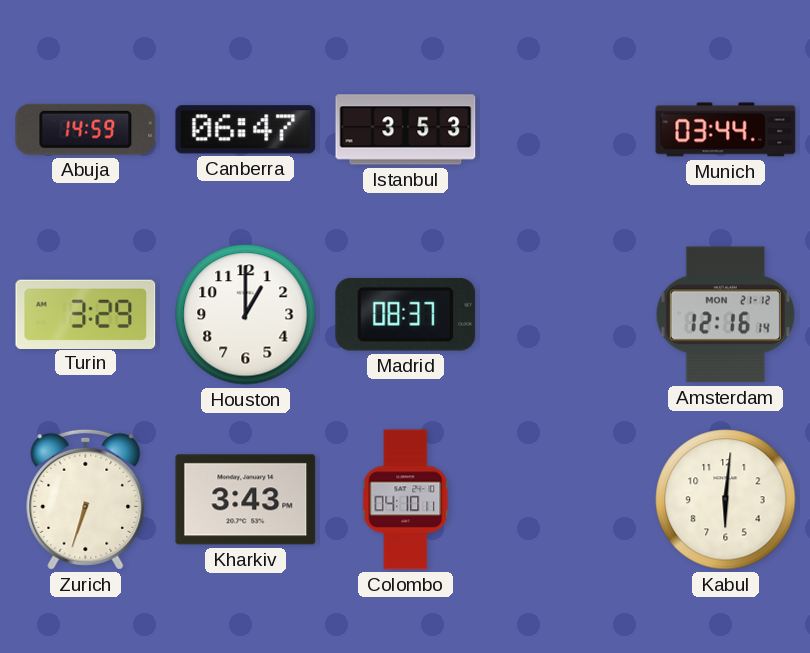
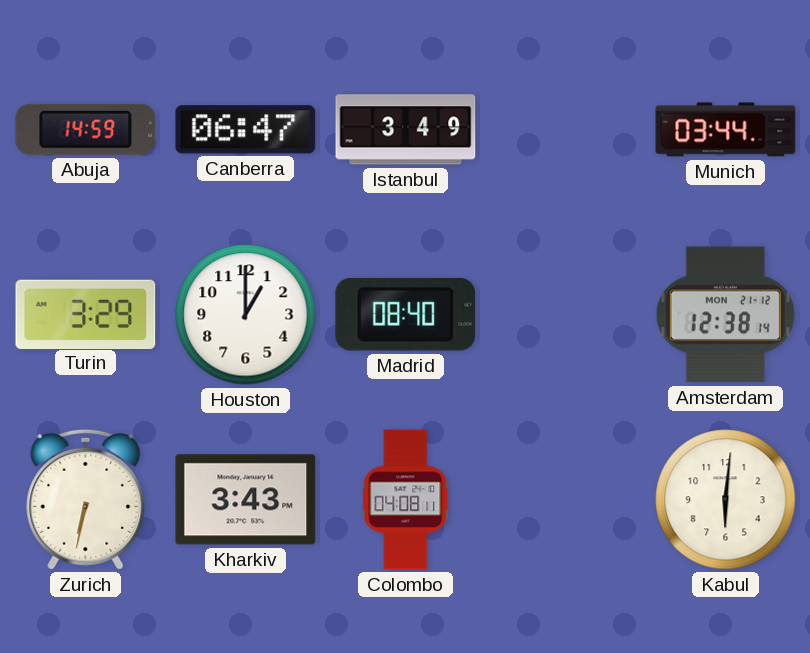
Istanbul: 3:53 -> 3:49 (406, 130)
Madrid: 08:37 -> 08:40 (406, 314)
Amsterdam: 12:16 -> 12:38 (725, 315)
Zurich: 6:33 -> 6:32 (86, 499)
Colombo: 04:10 -> 04:08 (406, 500)
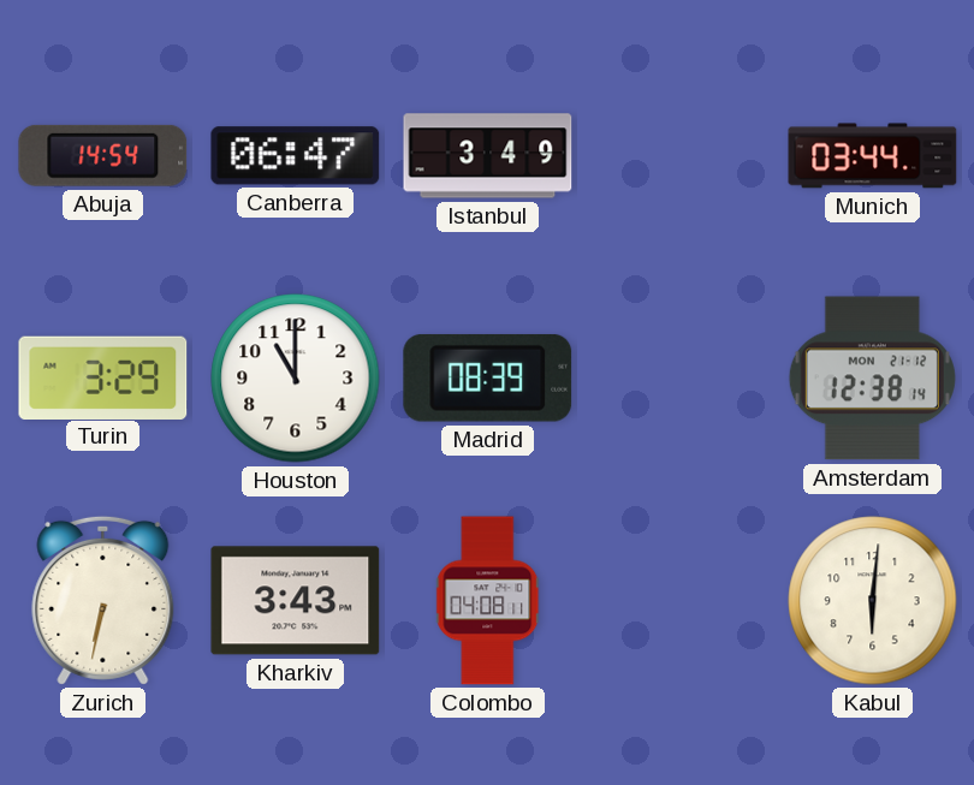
Abuja: 14:59 -> 14:54 (103, 155)
Houston: 1:00 -> 11:00 (296, 379)
Madrid: 08:40 -> 08:39 (488, 377)
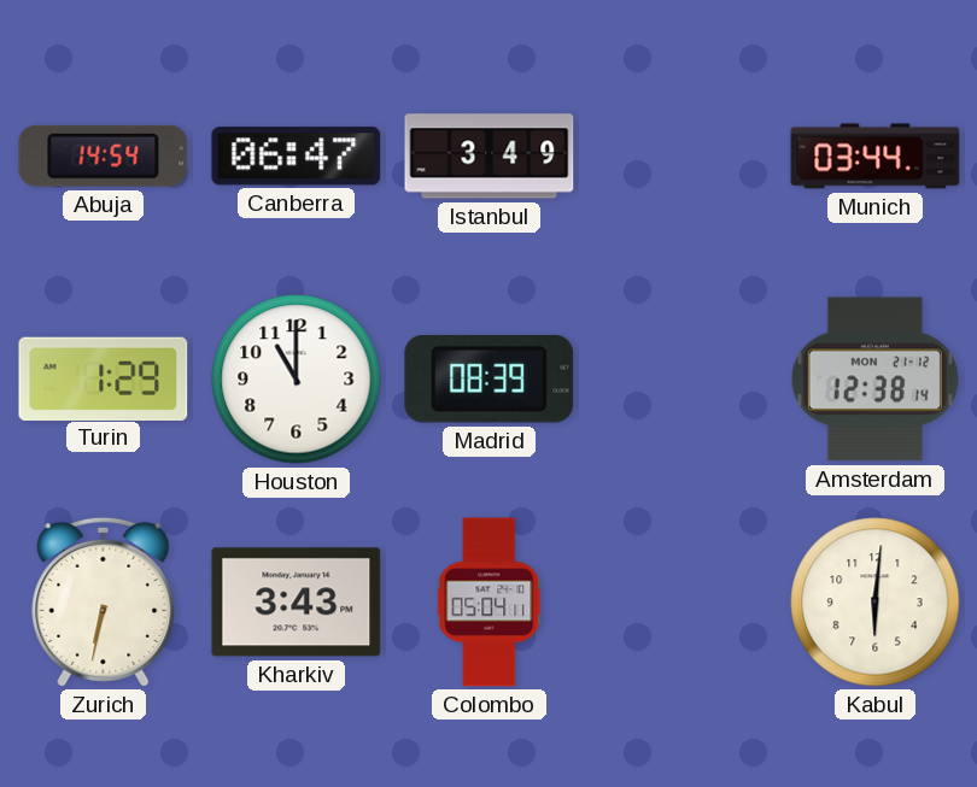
Turin: 3:29 -> 1:29 (104, 378)
Colombo: 04:08 -> 05:04 (490, 603)
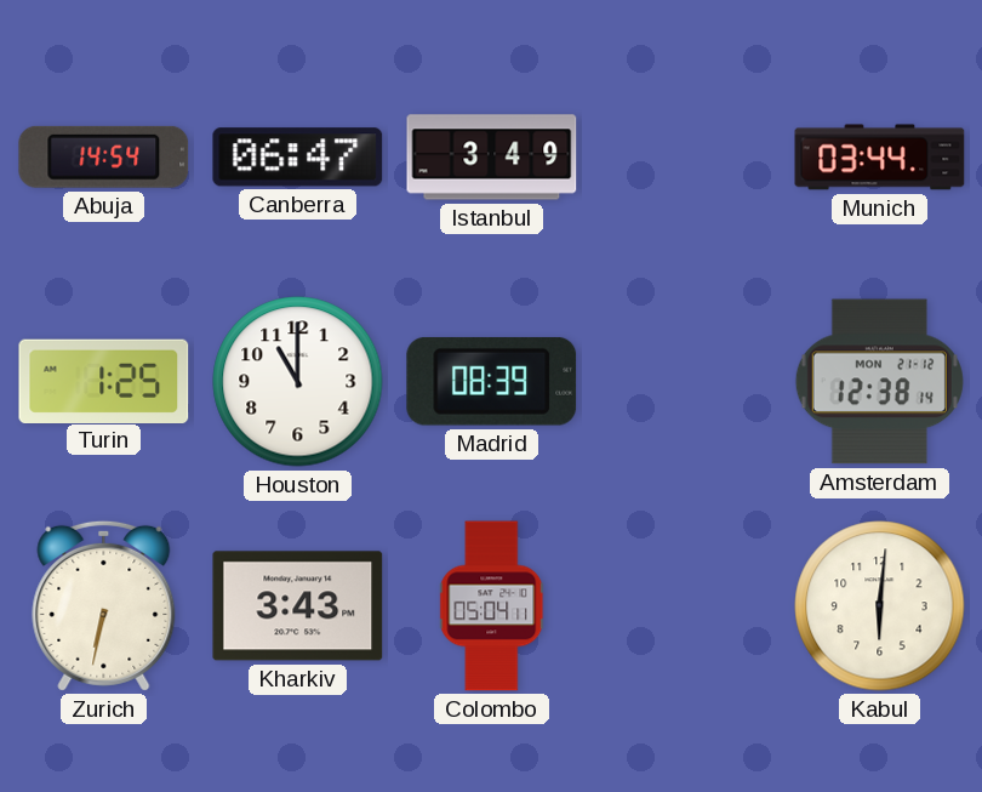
Turin: 1:29 -> 1:25 (104, 381)
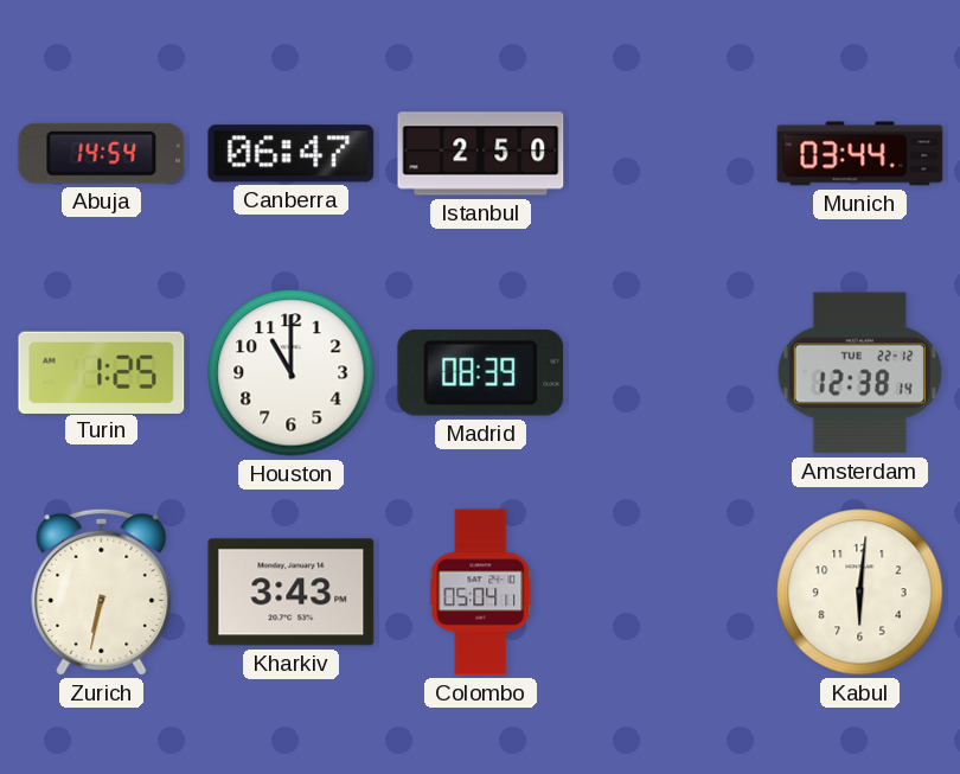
Istanbul: 3:49 -> 2:50 (481, 154)
Amsterdam date: MON 21-12 -> TUE 22-12 (859, 373)
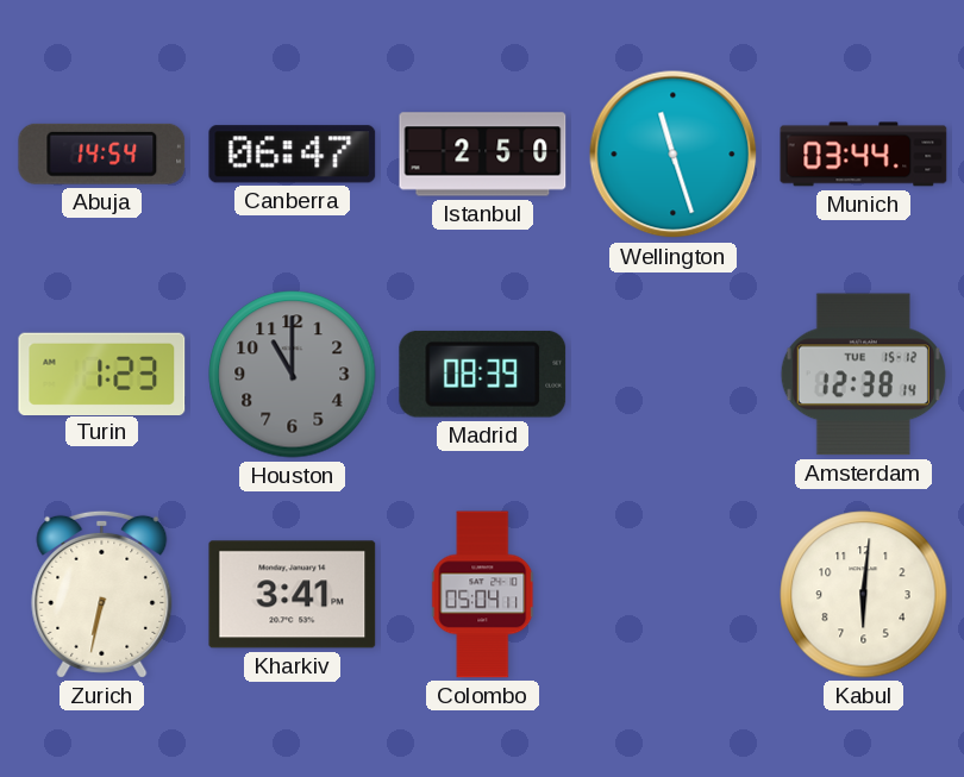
Wellington: none -> 11:27 (674, 155)
Turin: 1:25 -> 1:23 (102, 374)
Houston dial: white -> grey (293, 375)
Amsterdam date: TUE 22-12 -> TUE 15-12 (863, 375)
Kharkiv: 3:43 -> 3:41 (293, 595)
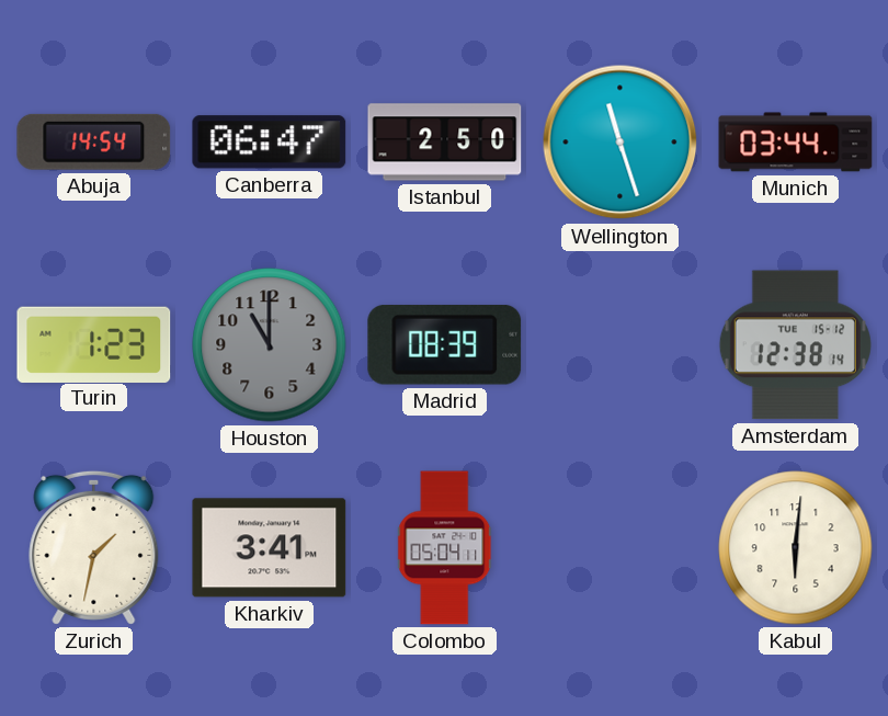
Zurich: 6:32 -> 1:32 (94, 547)
